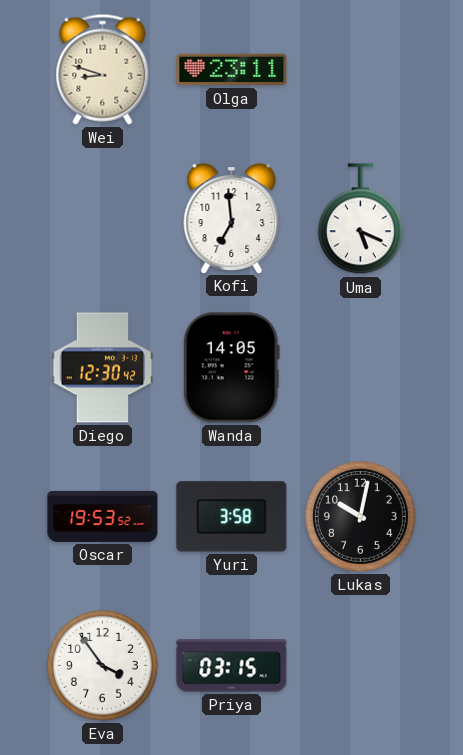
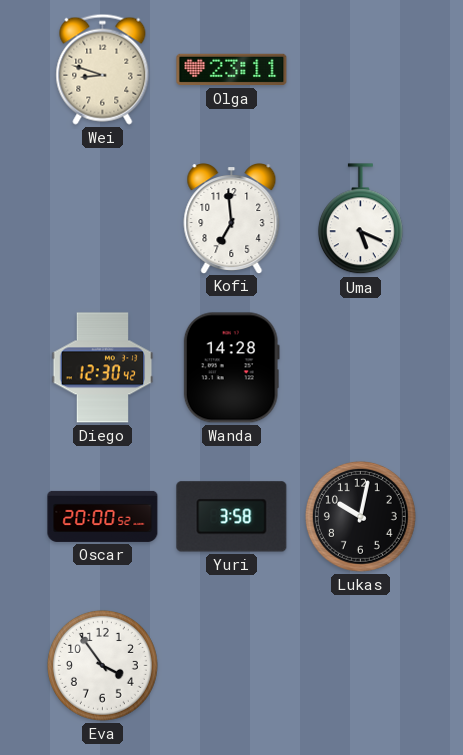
Wanda: 14:05 -> 14:28 (231, 368)
Oscar: 19:53 -> 20:00 (103, 516)
Priya: 03:15 -> none (232, 666)
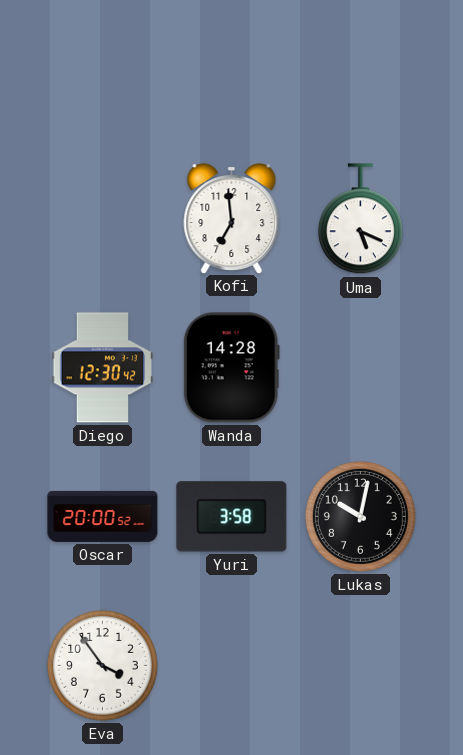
Wei: 8:48 -> none (103, 69)
Olga: 23:11 -> none (232, 70)
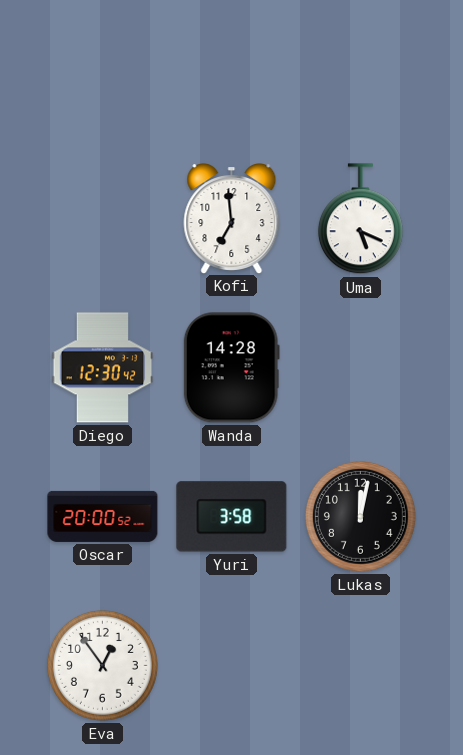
Lukas: 10:02 -> 12:02 (360, 516)
Eva: 3:54 -> 12:54 (102, 665)
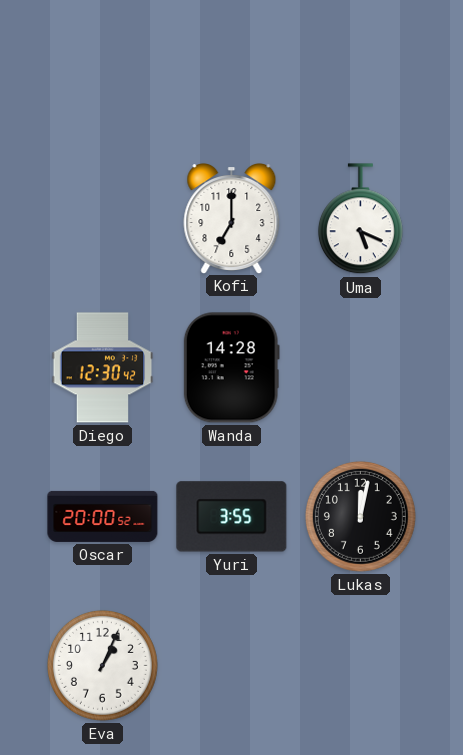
Kofi: 6:59 -> 7:00 (232, 219)
Yuri: 3:58 -> 3:55 (232, 517)
Eva: 12:54 -> 1:04 (102, 665)
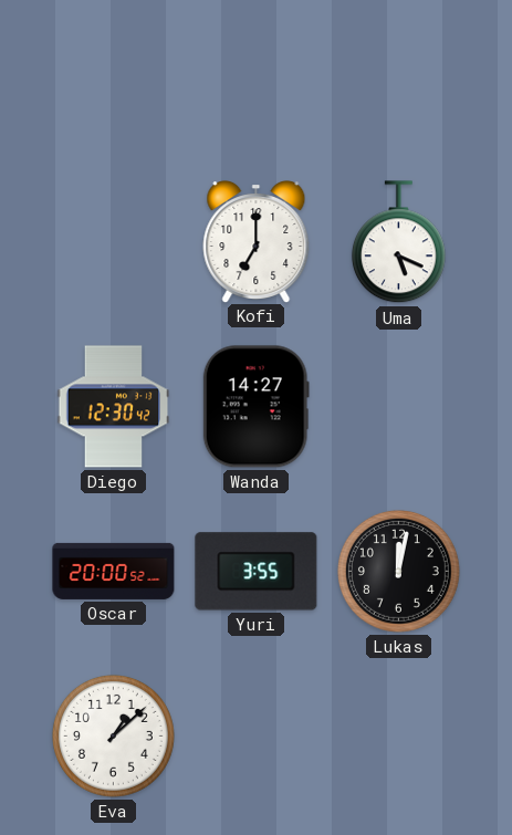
Wanda: 14:28 -> 14:27 (255, 407)
Eva: 1:04 -> 1:08 (113, 735)
